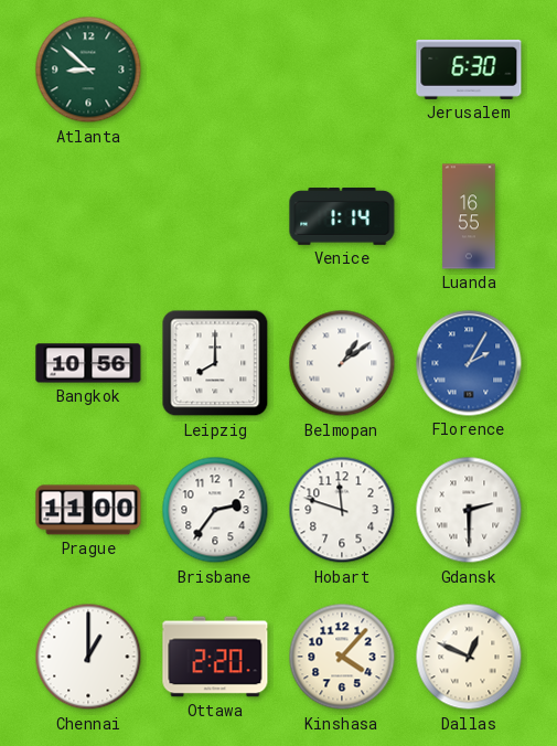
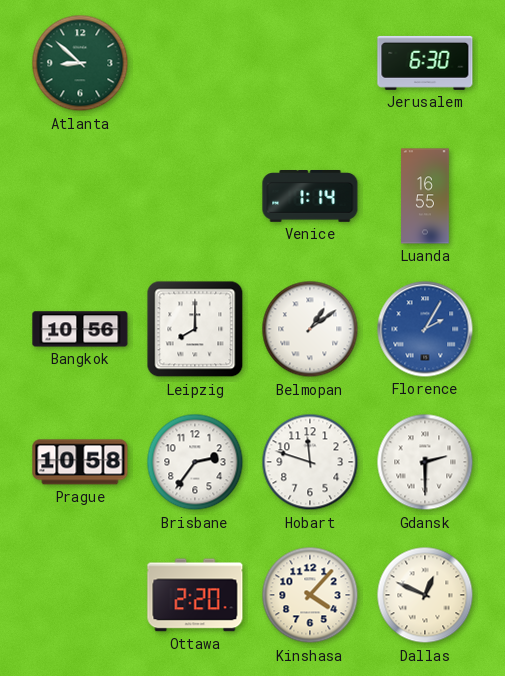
Prague: 11:00 -> 10:58 (80, 462)
Chennai: 1:00 -> none (88, 657)
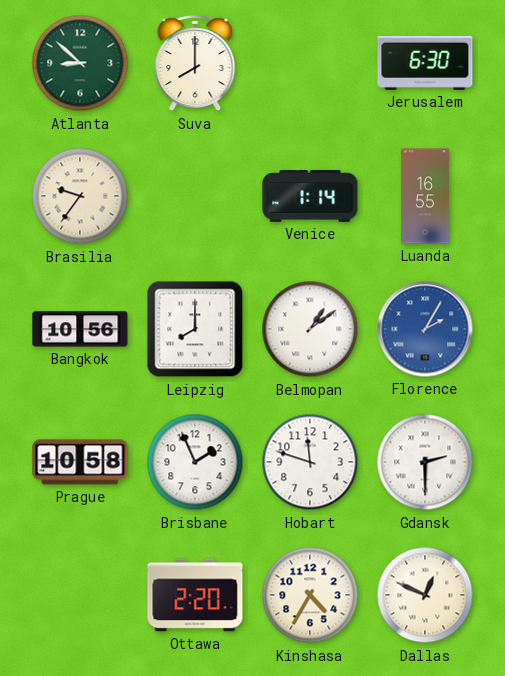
Suva: none -> 8:00 (195, 63)
Brasilia: none -> 9:36 (80, 196)
Brisbane: 2:36 -> 1:56 (195, 462)
Kinshasa: 4:07 -> 4:35 (310, 595)
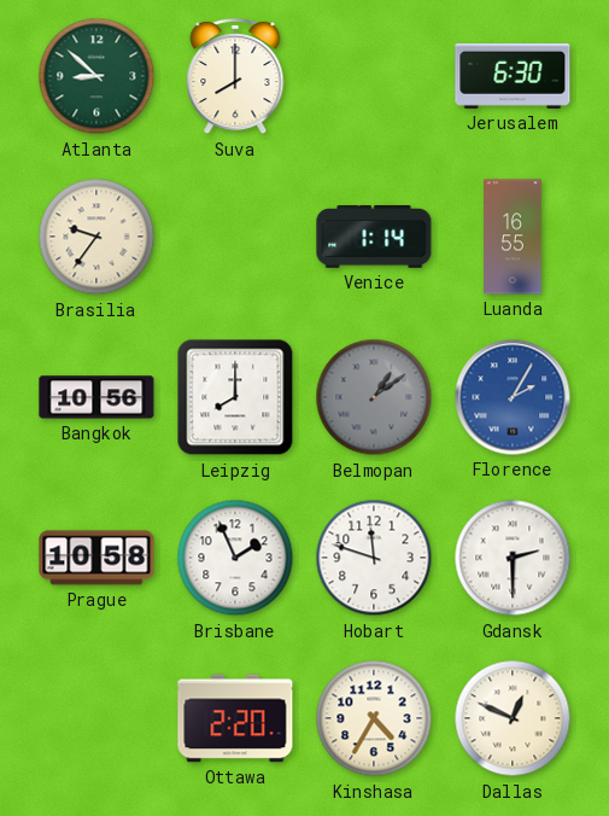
Belmopan dial: white -> grey (374, 397)
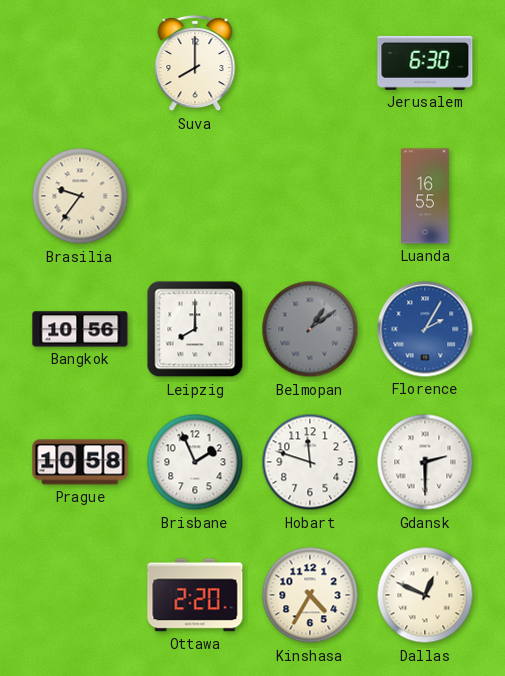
Atlanta: 8:52 -> none (96, 76)
Venice: 1:14 -> none (374, 238)
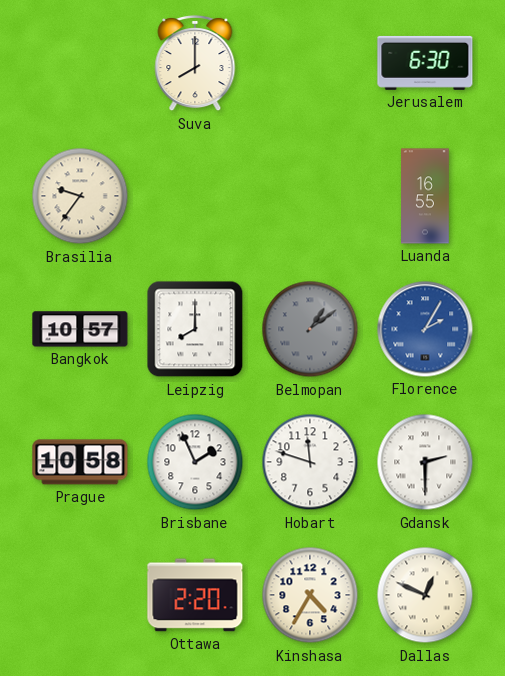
Bangkok: 10:56 -> 10:57 (80, 329)
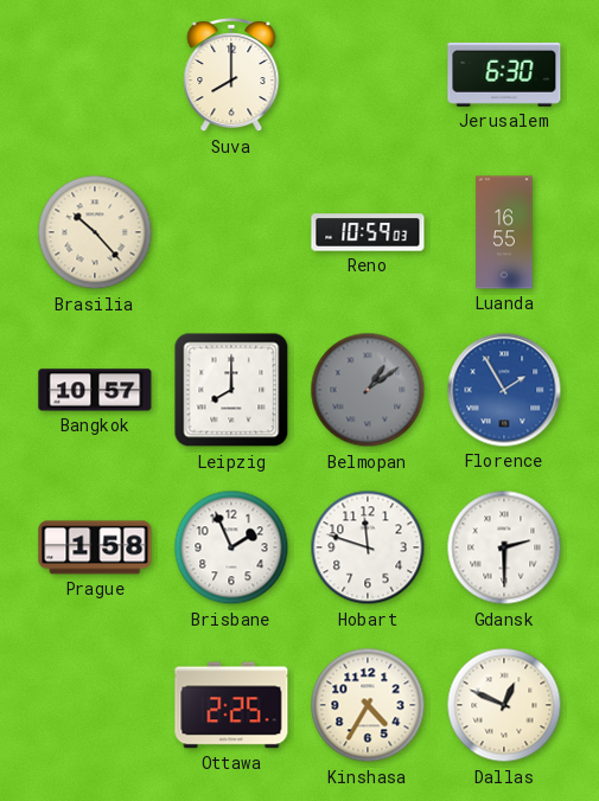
Brasilia: 9:36 -> 10:23 (95, 232)
Reno: none -> 10:59 (368, 232)
Florence: 2:05 -> 1:55 (504, 390)
Prague: 10:58 -> 1:58 (95, 547)
Ottawa: 2:20 -> 2:25 (231, 705)
